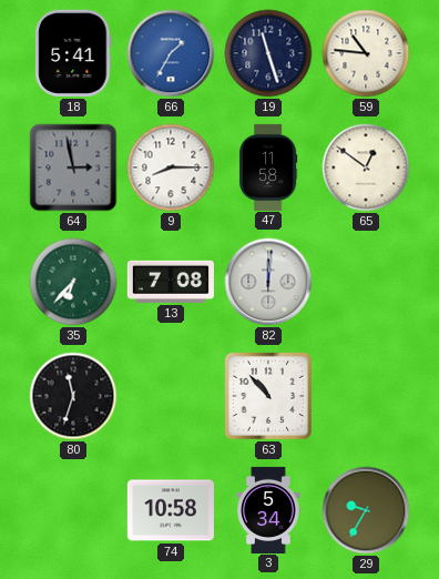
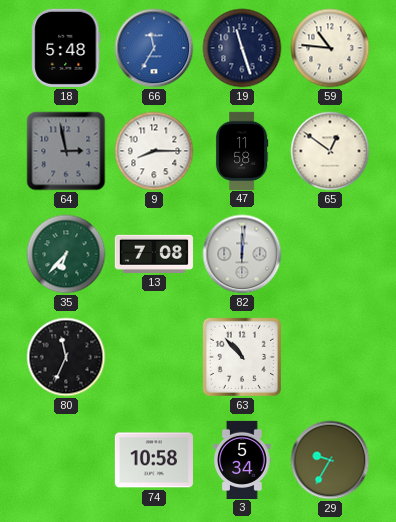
18: 5:41 -> 5:48 (66, 48)
66: 1:35 -> 11:35 (154, 48)
80: 11:33 -> 11:34 (66, 357)
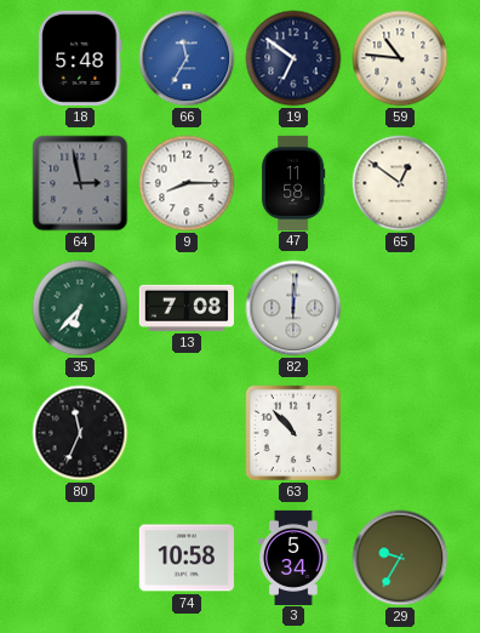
19: 11:27 -> 6:51 (293, 58)
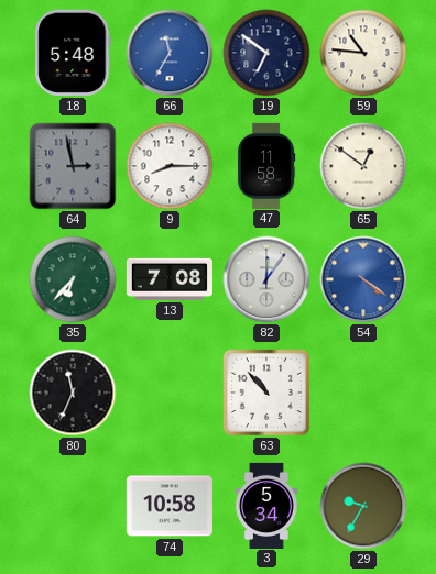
82: 12:01 -> 12:06 (266, 279)
54: none -> 4:21 (363, 279)
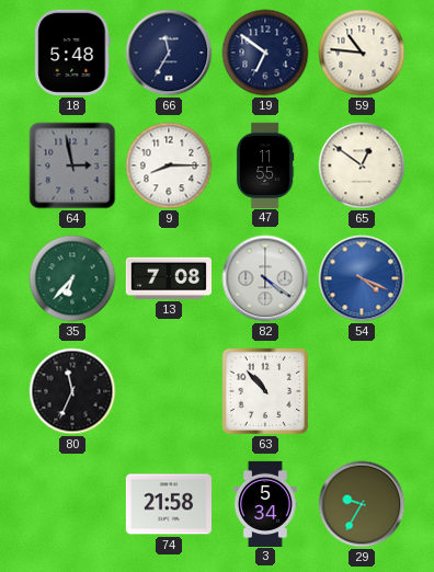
66 dial: blue -> navy (169, 53)
47: 11:58 -> 11:55 (265, 164)
82: 12:06 -> 4:21 (265, 278)
54: 4:21 -> 4:19 (362, 278)
74: 10:58 -> 21:58 (169, 504)
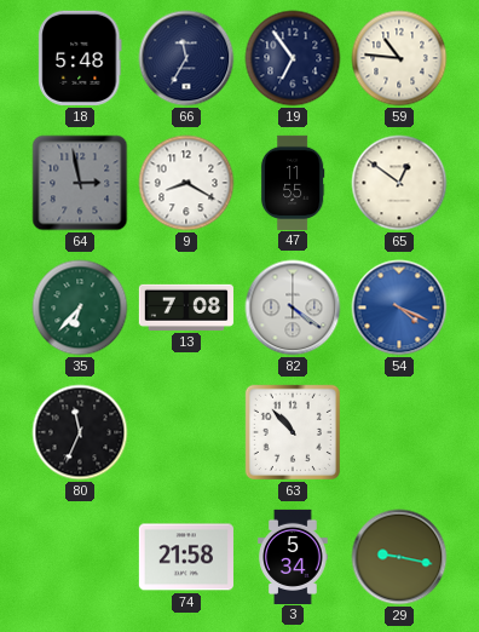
19: 6:51 -> 6:54 (293, 58)
9: 8:15 -> 8:20 (186, 183)
29: 9:35 -> 9:17 (399, 557)
